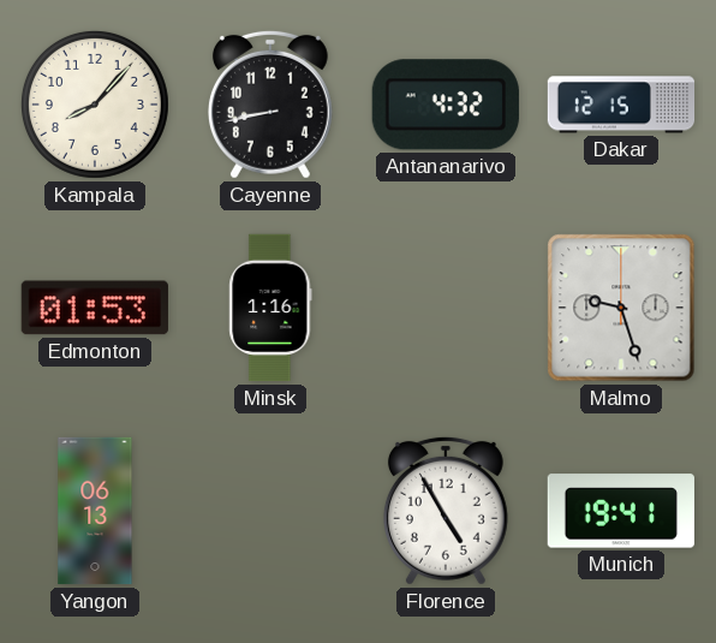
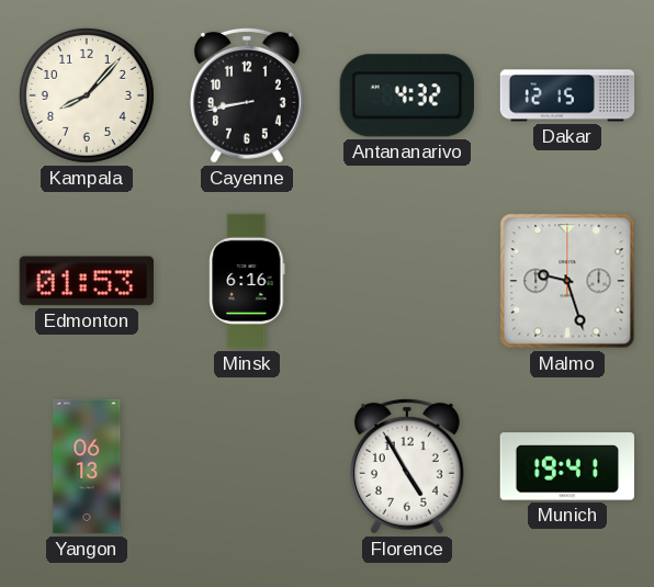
Minsk: 1:16 -> 6:16 (247, 281)
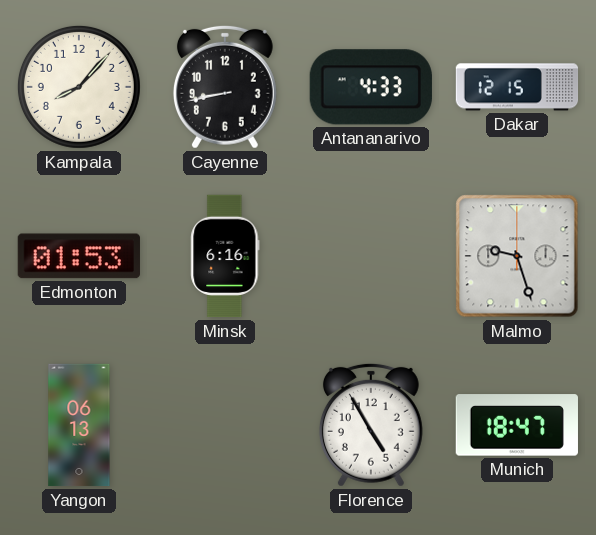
Antananarivo: 4:32 -> 4:33 (371, 87)
Munich: 19:41 -> 18:47 (516, 425)
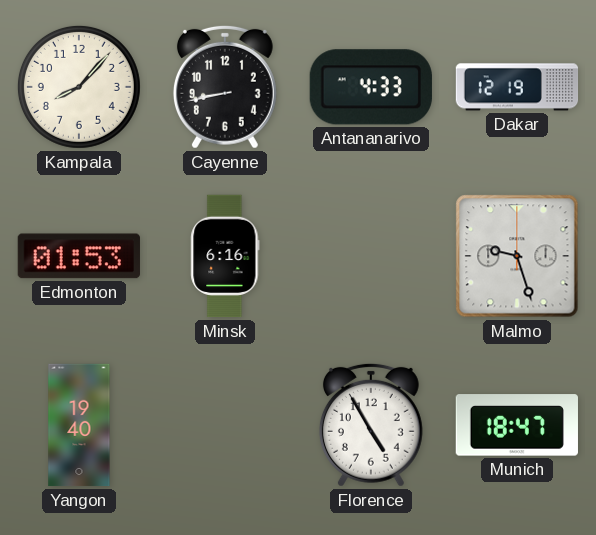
Dakar: 12:15 -> 12:19 (517, 87)
Yangon: 06:13 -> 19:40 (79, 425)
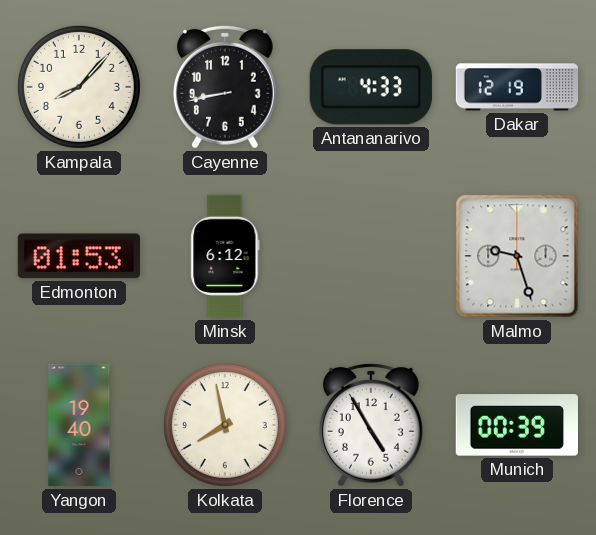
Minsk: 6:16 -> 6:12 (225, 256)
Kolkata: none -> 7:58 (225, 425)
Munich: 18:47 -> 00:39 (516, 425)
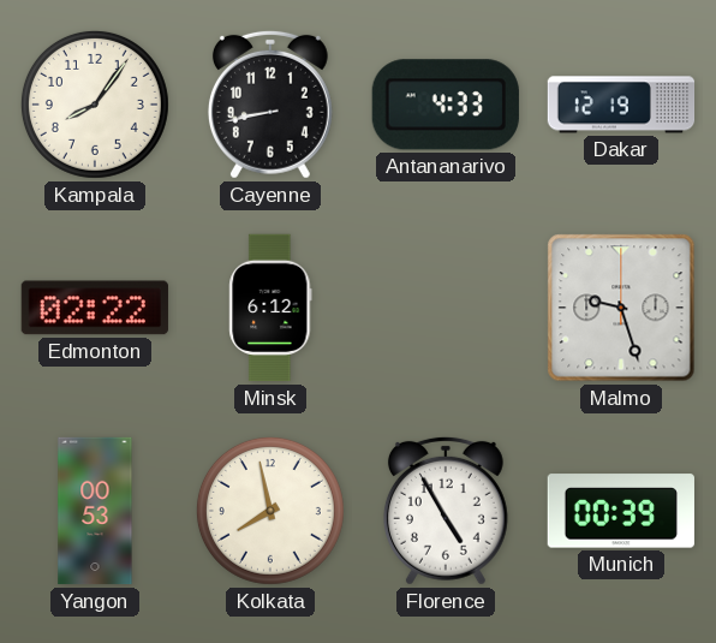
Kampala: 8:07 -> 8:06 (95, 105)
Edmonton: 01:53 -> 02:22 (95, 308)
Yangon: 19:40 -> 00:53 (95, 511)
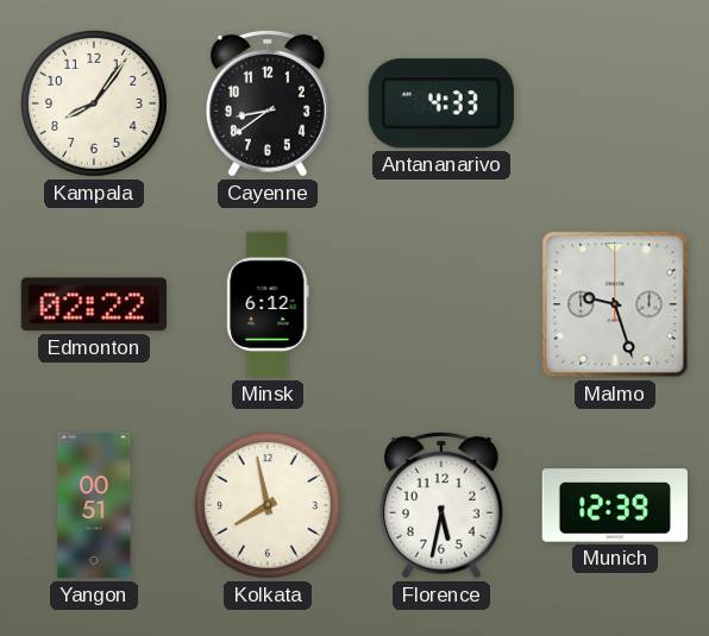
Cayenne: 8:43 -> 8:39 (268, 103)
Dakar: 12:19 -> none (621, 105)
Yangon: 00:53 -> 00:51 (94, 505)
Florence: 4:55 -> 5:32 (441, 505)
Munich: 00:39 -> 12:39 (614, 505)
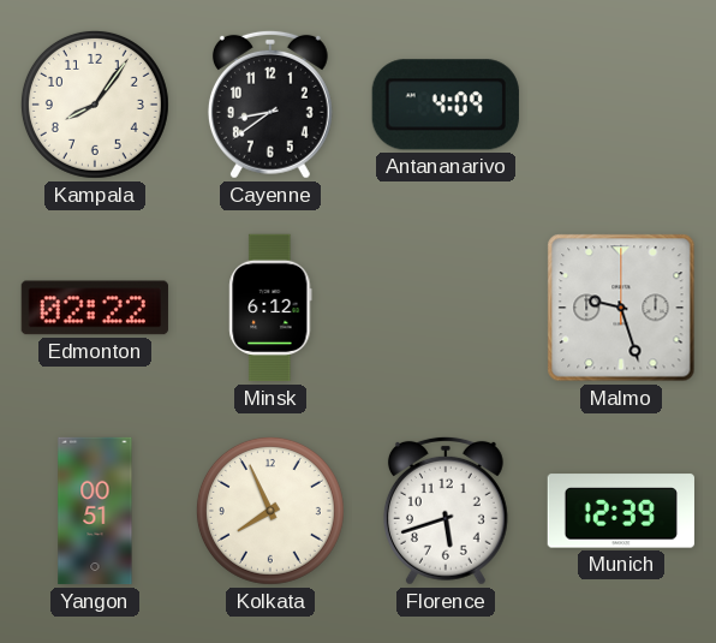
Antananarivo: 4:33 -> 4:09 (446, 105)
Kolkata: 7:58 -> 7:56 (270, 511)
Florence: 5:32 -> 5:42 (446, 511)
